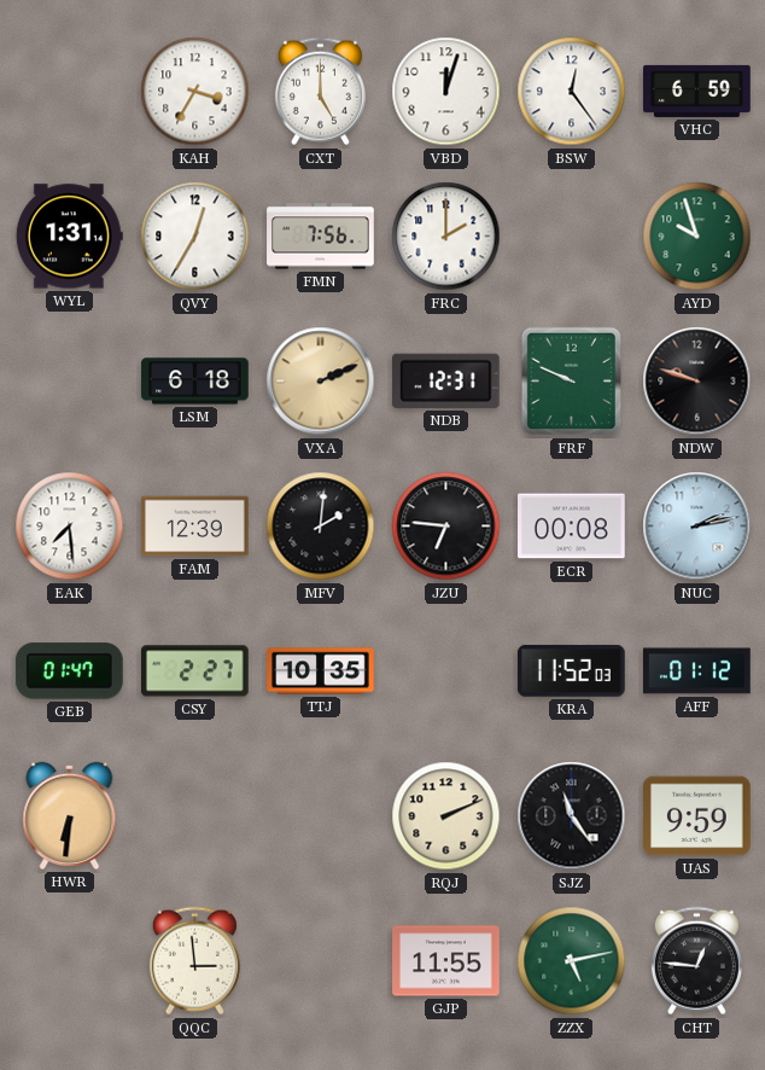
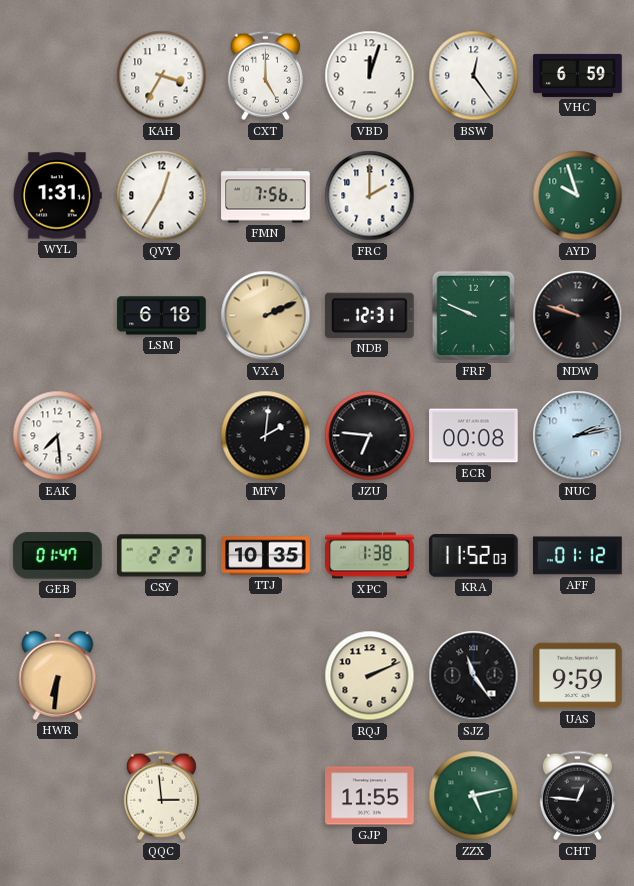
FAM: 12:39 -> none (195, 527)
XPC: none -> 1:38 (370, 556)
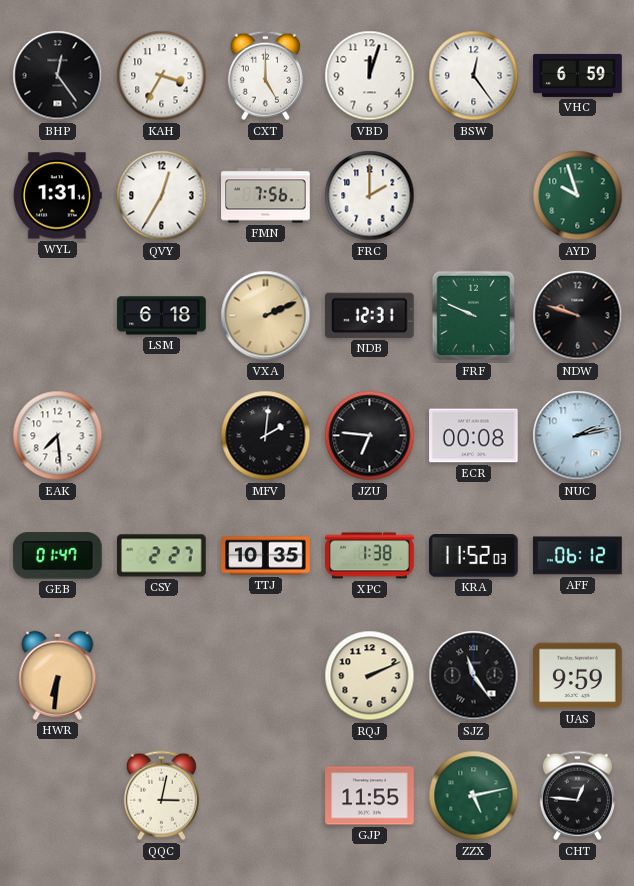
BHP: none -> 12:24 (58, 76)
AFF: 01:12 -> 06:12 (578, 556)
QQC: 2:59 -> 3:02 (161, 796)
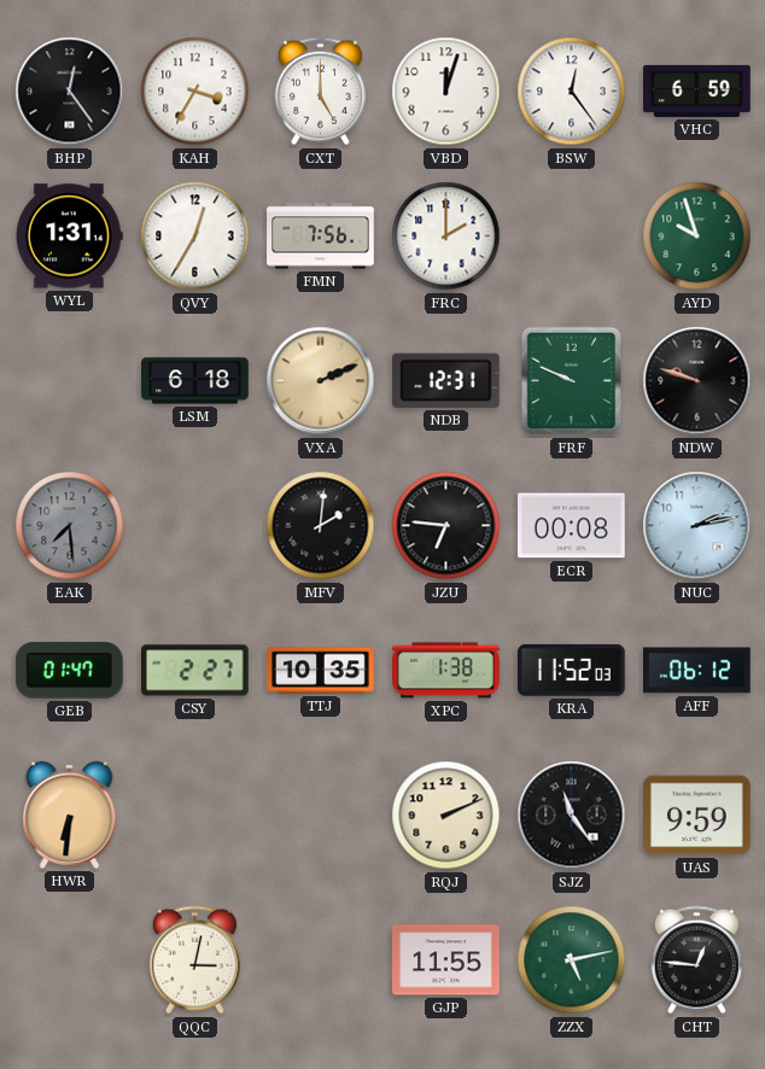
EAK dial: white -> grey (70, 526)
